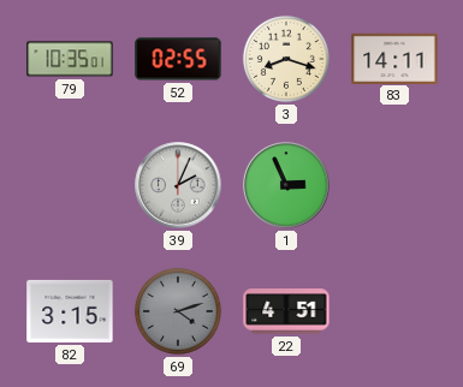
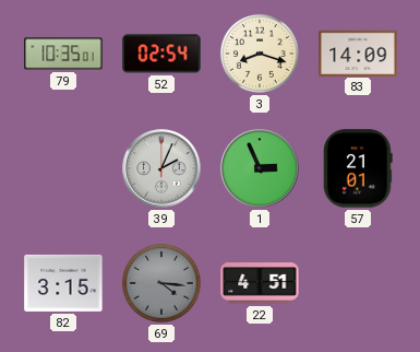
52: 02:55 -> 02:54 (161, 54)
83: 14:11 -> 14:09 (358, 52)
57: none -> 21:01 (358, 168)
69: 4:12 -> 4:16 (161, 283)
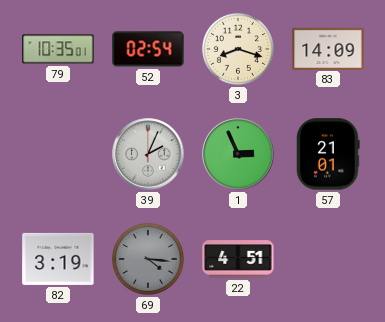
82: 3:15 -> 3:19 (58, 259)
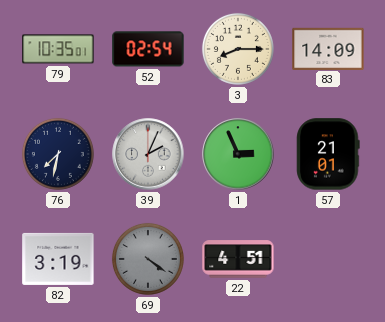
3: 8:18 -> 8:15 (238, 49)
76: none -> 7:32 (58, 154)
69: 4:16 -> 4:21 (148, 259)
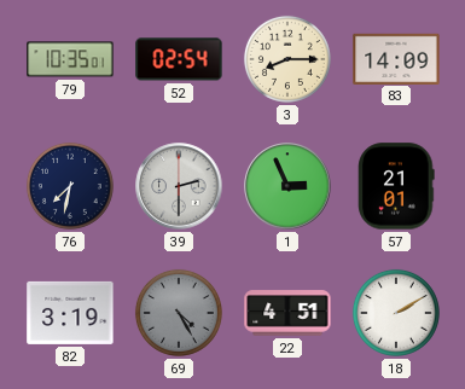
39: 2:04 -> 2:30 (179, 186)
69: 4:21 -> 4:25 (179, 313)
18: none -> 2:10 (396, 313)
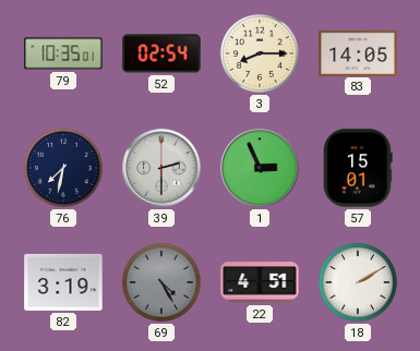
83: 14:09 -> 14:05 (358, 52)
57: 21:01 -> 15:01 (358, 168)
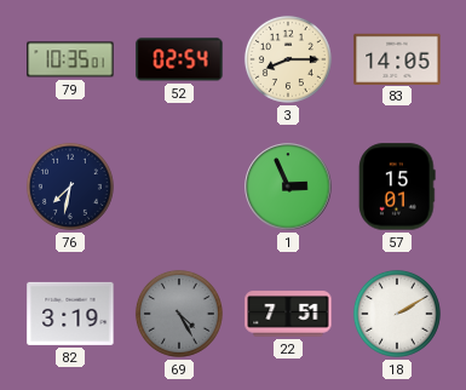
39: 2:30 -> none (161, 168)
22: 4:51 -> 7:51 (288, 314)
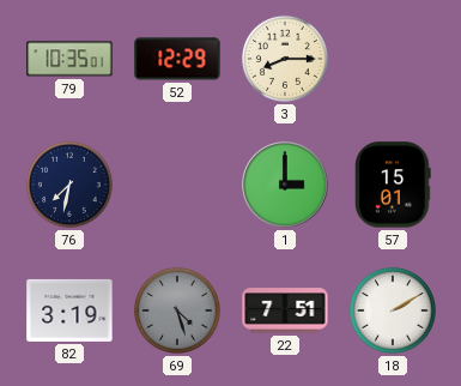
52: 02:54 -> 12:29 (177, 59)
83: 14:05 -> none (397, 58)
1: 2:56 -> 3:00 (285, 185)
69: 4:25 -> 4:27 (177, 310)
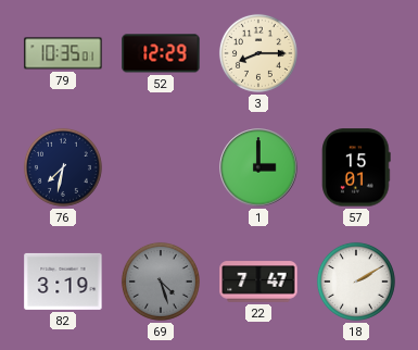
22: 7:51 -> 7:47 (258, 282)
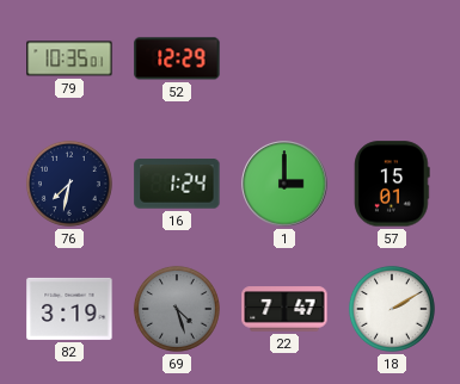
3: 8:15 -> none (258, 53)
16: none -> 1:24 (177, 184)
